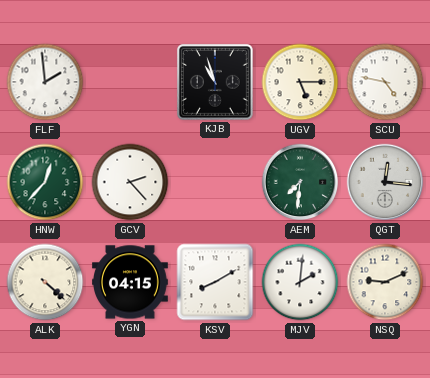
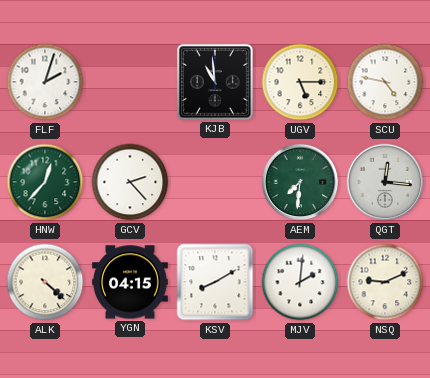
FLF: 1:59 -> 2:03 (45, 82)
KJB: 10:57 -> 10:59 (215, 82)
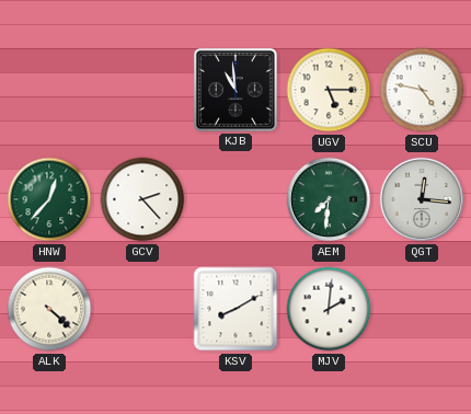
FLF: 2:03 -> none (45, 82)
YGN: 04:15 -> none (131, 282)
NSQ: 9:11 -> none (385, 282)
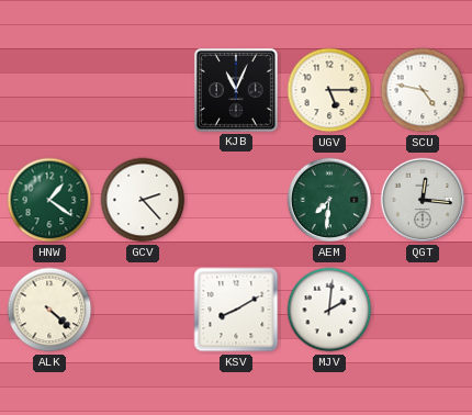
KJB: 10:59 -> 11:04 (236, 90)
HNW: 12:37 -> 1:21 (49, 200)
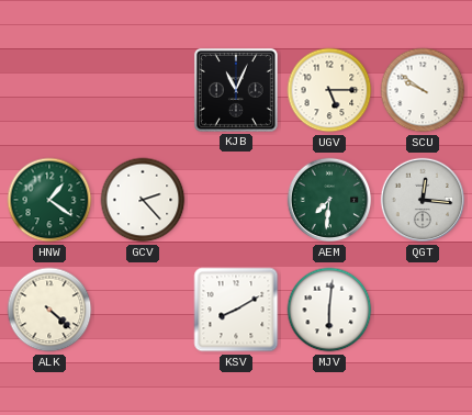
SCU: 4:47 -> 9:51 (423, 90)
MJV: 2:01 -> 6:01 (329, 310)
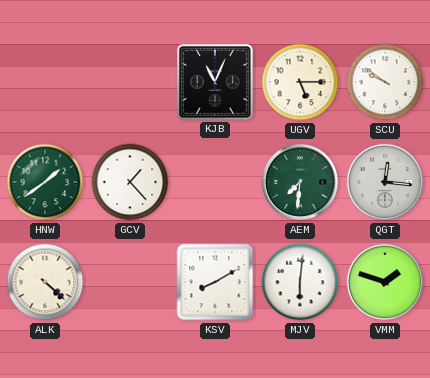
HNW: 1:21 -> 1:39 (45, 182)
GCV: 2:23 -> 1:23 (130, 182)
VMM: none -> 1:48 (385, 282)
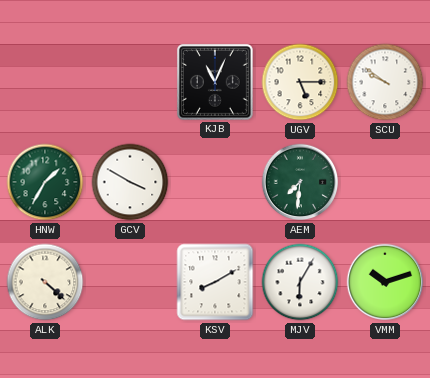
HNW: 1:39 -> 1:35 (45, 182)
GCV: 1:23 -> 3:50 (130, 182)
QGT: 12:16 -> none (385, 182)
MJV: 6:01 -> 6:05 (300, 282)
VMM: 1:48 -> 10:12 (385, 282)
